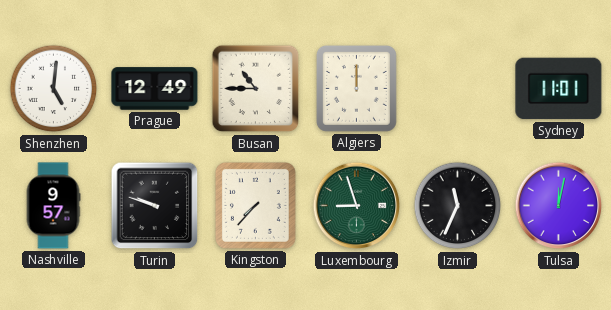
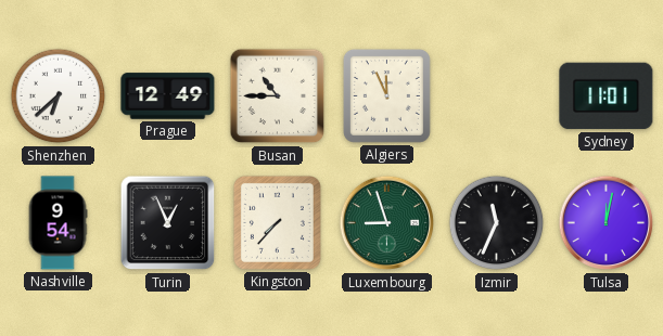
Shenzhen: 5:01 -> 6:38 (59, 96)
Algiers: 12:00 -> 11:56 (386, 95)
Nashville: 9:57 -> 9:54 (58, 223)
Turin: 9:48 -> 12:56 (168, 223)
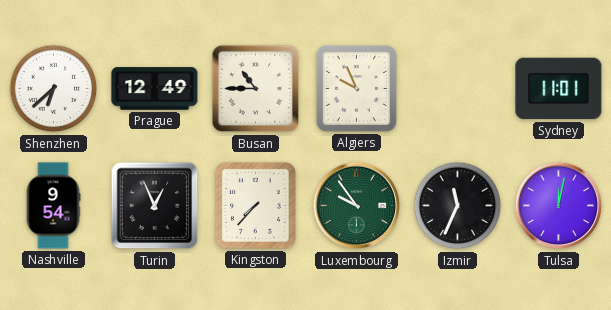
Algiers: 11:56 -> 9:56 (356, 88)
Luxembourg: 8:57 -> 9:54 (357, 206)
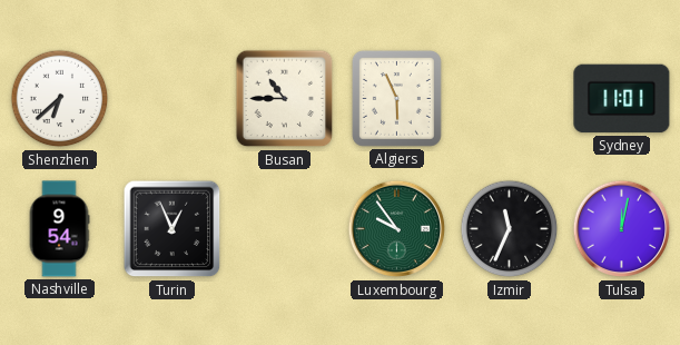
Prague: 12:49 -> none (155, 89)
Algiers: 9:56 -> 5:56 (396, 98)
Kingston: 7:37 -> none (255, 205)
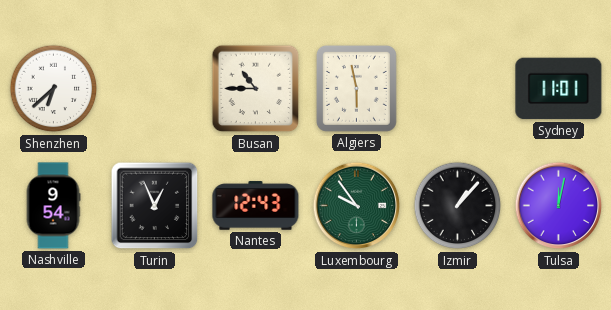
Algiers: 5:56 -> 5:58 (356, 88)
Nantes: none -> 12:43 (256, 206)
Izmir: 11:34 -> 1:07 (458, 206)
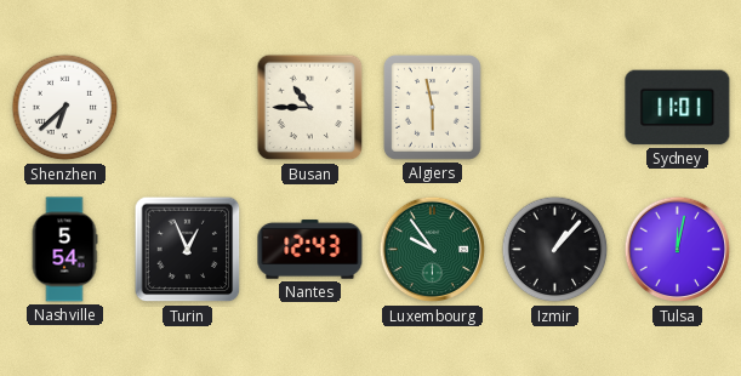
Nashville: 9:54 -> 5:54 (64, 250)
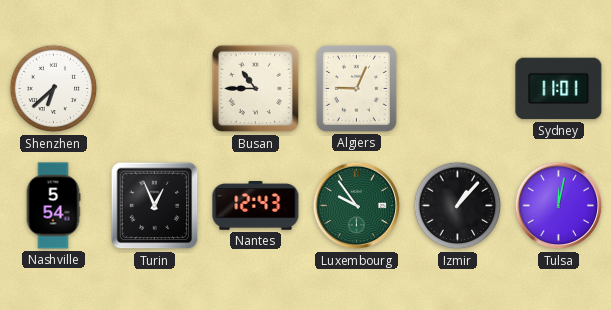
Algiers: 5:58 -> 9:04 (356, 88)
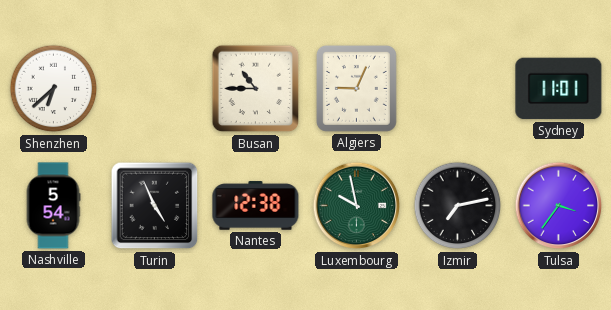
Turin: 12:56 -> 4:56 (155, 206)
Nantes: 12:43 -> 12:38 (256, 206)
Luxembourg: 9:54 -> 9:58 (357, 206)
Izmir: 1:07 -> 7:13 (458, 206)
Tulsa: 12:02 -> 3:36 (559, 206)
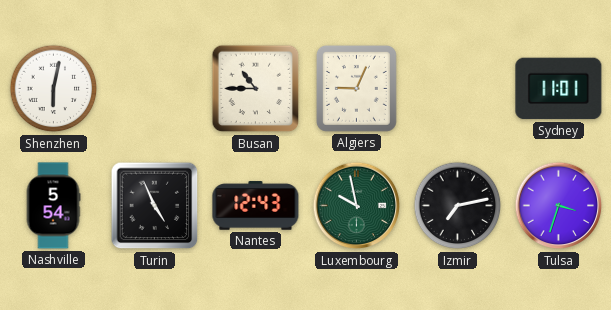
Shenzhen: 6:38 -> 6:02 (54, 89)
Nantes: 12:38 -> 12:43 (256, 206)
Tulsa: 3:36 -> 3:33 (559, 206)
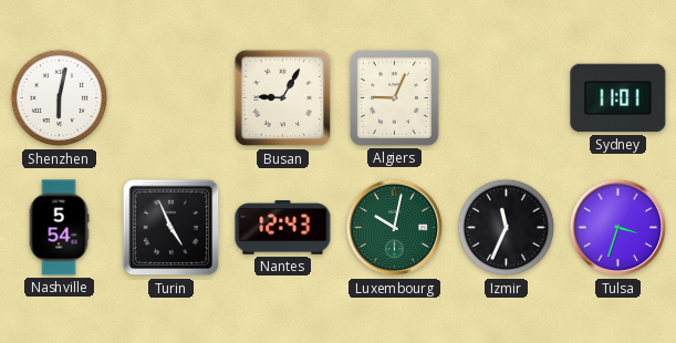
Busan: 10:45 -> 9:05 (283, 98)
Luxembourg: 9:58 -> 10:02 (395, 228)
Izmir: 7:13 -> 11:34 (507, 228)
